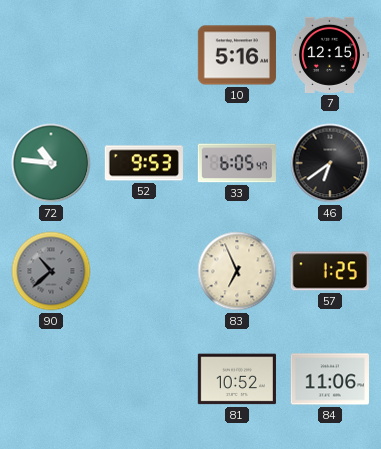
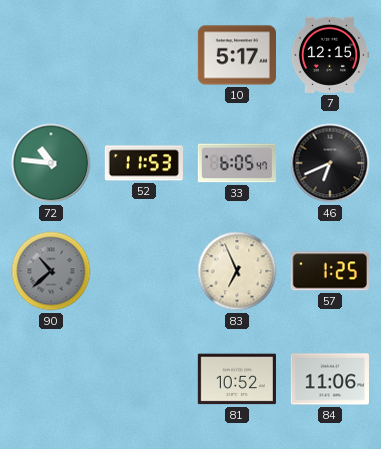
10: 5:16 -> 5:17 (237, 55)
52: 9:53 -> 11:53 (144, 163)
46: 6:39 -> 6:41 (330, 163)
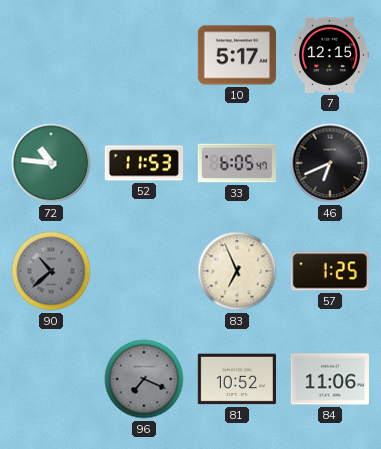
96: none -> 7:19 (144, 379)
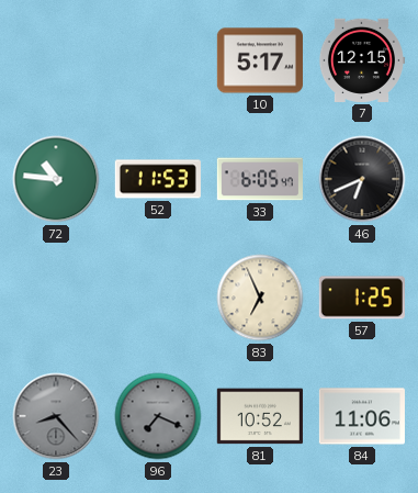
90: 10:38 -> none (51, 271)
23: none -> 8:23 (56, 416)
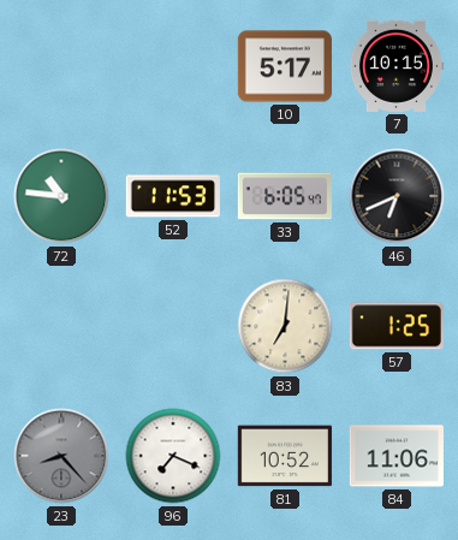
7: 12:15 -> 10:15 (395, 66)
83: 6:56 -> 7:01 (285, 326)
96 dial: grey -> white (173, 456)
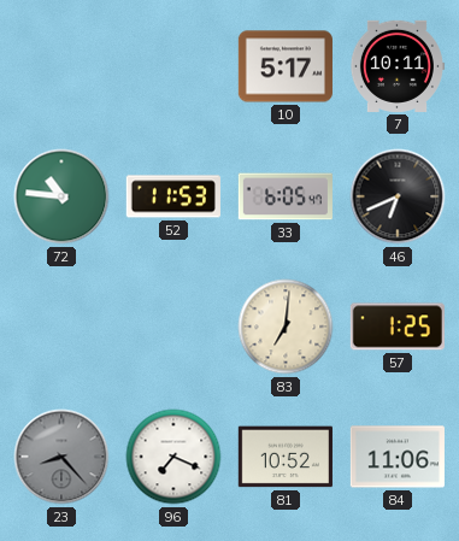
7: 10:15 -> 10:11 (396, 66)
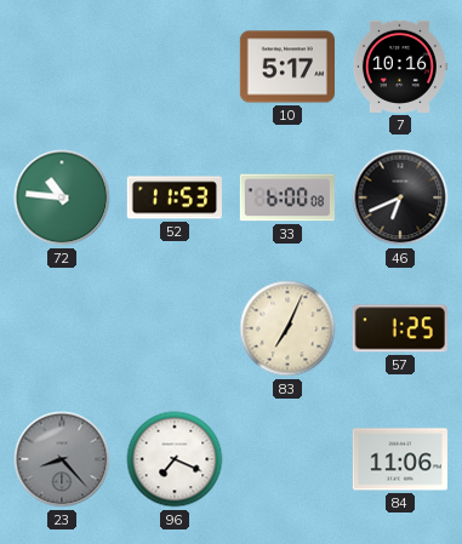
7: 10:11 -> 10:16 (399, 67)
33: 6:05 -> 6:00 (287, 197)
83: 7:01 -> 7:04 (287, 328)
81: 10:52 -> none (286, 457)
